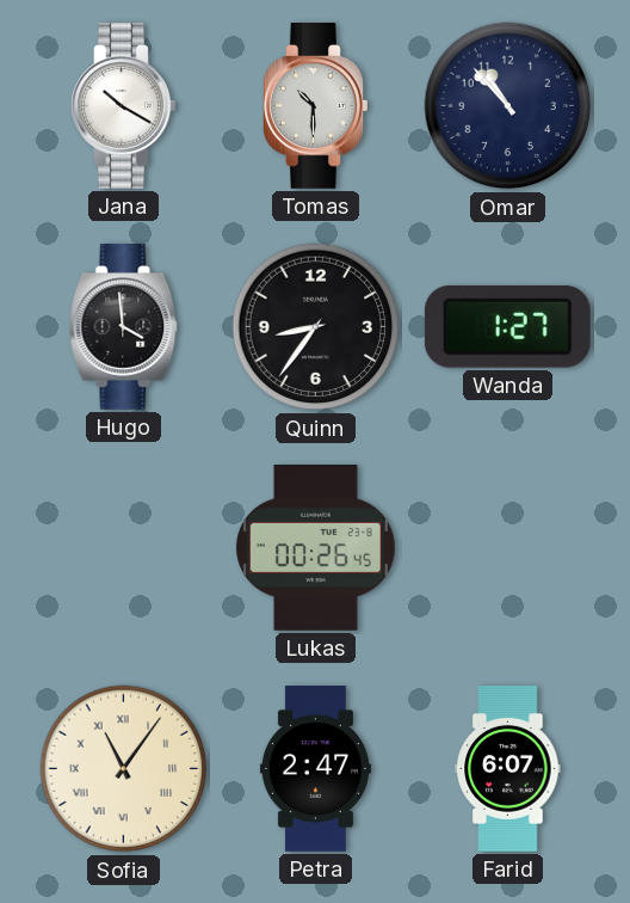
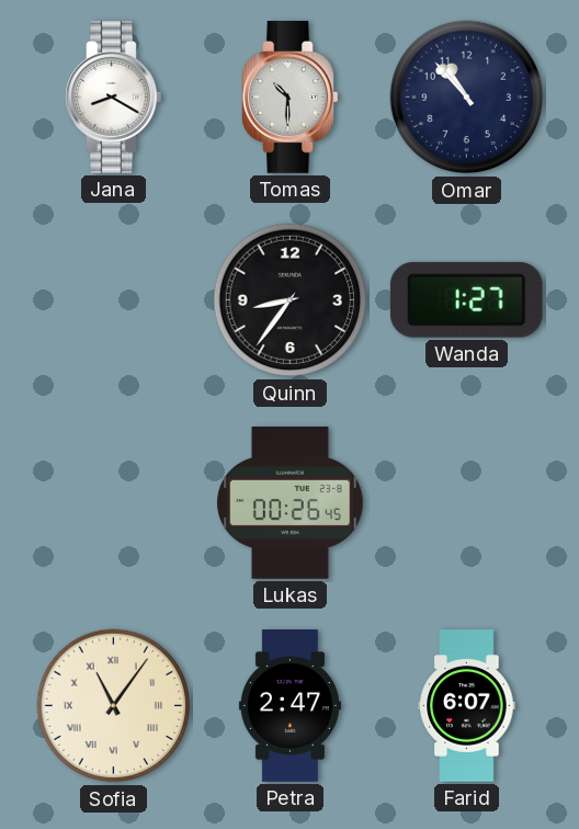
Jana: 10:20 -> 8:20 (114, 98)
Hugo: 3:59 -> none (124, 327)
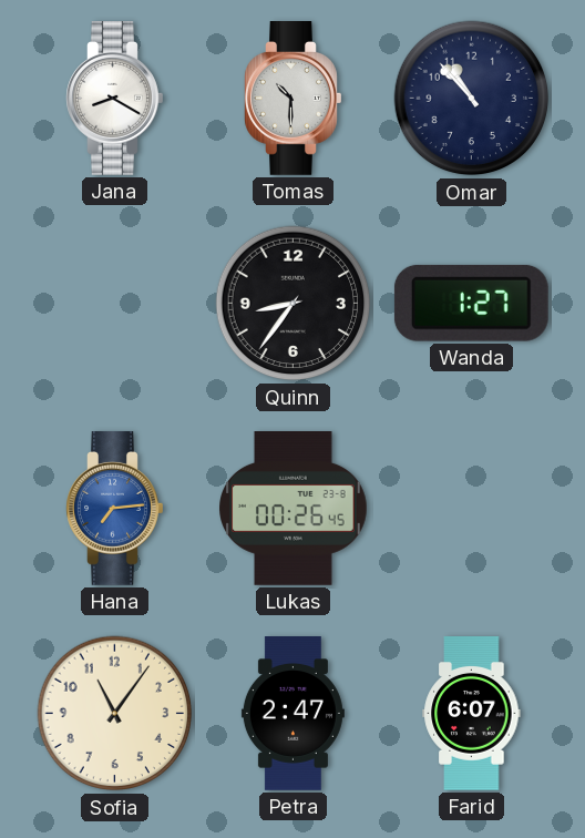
Hana: none -> 7:14 (115, 509)
Sofia numerals: Roman -> Arabic (115, 714)
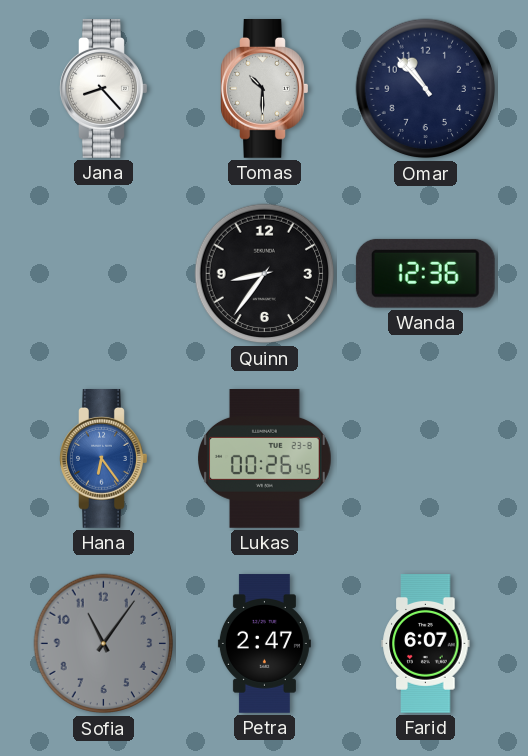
Jana: 8:20 -> 8:23 (104, 89)
Wanda: 1:27 -> 12:36 (425, 273)
Hana: 7:14 -> 6:24 (104, 459)
Sofia dial: cream -> grey (104, 644)
